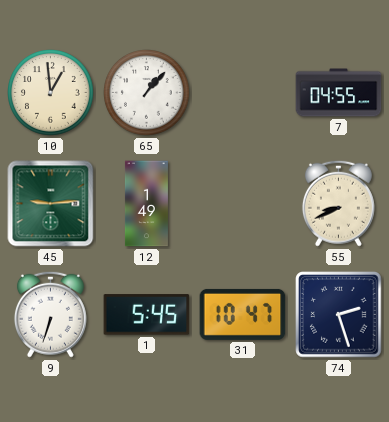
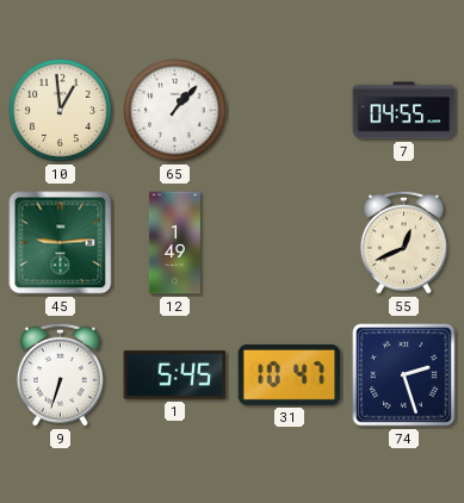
55: 8:41 -> 12:41 (403, 242)
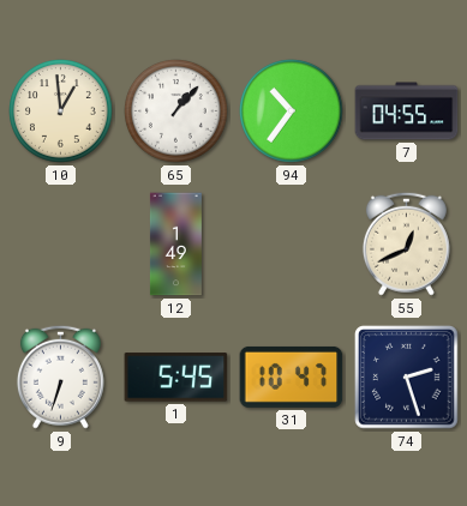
94: none -> 10:36 (292, 112)
45: 9:14 -> none (61, 243)
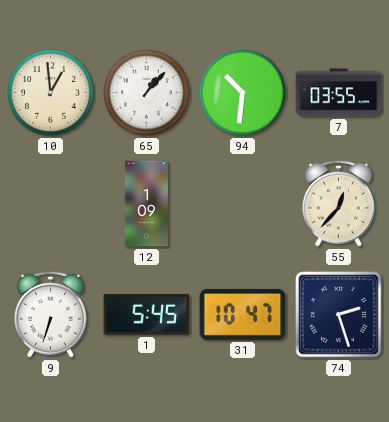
94: 10:36 -> 10:31 (243, 93)
7: 04:55 -> 03:55 (339, 93)
12: 1:49 -> 1:09 (146, 204)
55: 12:41 -> 12:37 (338, 203)
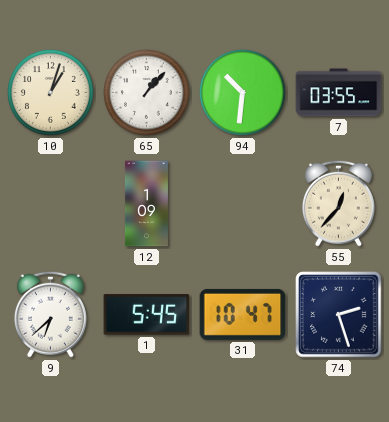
10: 12:59 -> 1:03 (51, 93)
9: 6:33 -> 6:38 (50, 314)
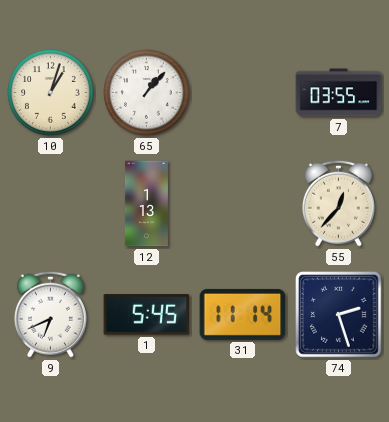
94: 10:31 -> none (243, 93)
12: 1:09 -> 1:13 (146, 204)
9: 6:38 -> 6:41 (50, 314)
31: 10:47 -> 11:14 (243, 314)
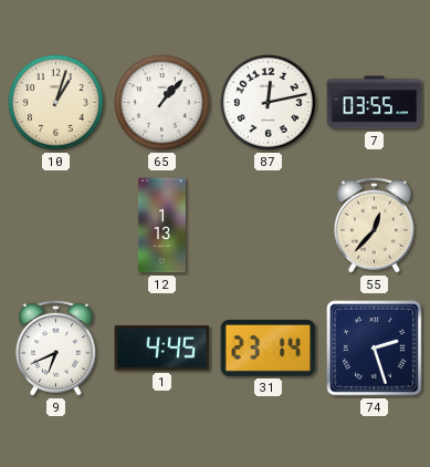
87: none -> 12:13 (269, 103)
1: 5:45 -> 4:45 (162, 349)
31: 11:14 -> 23:14 (269, 347)
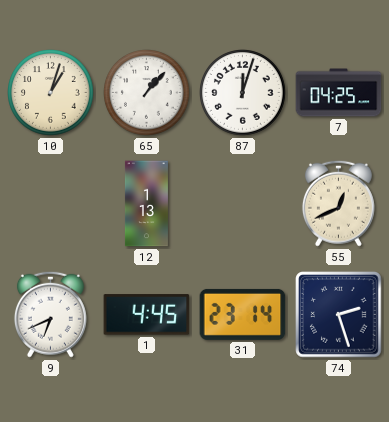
87: 12:13 -> 12:03 (243, 93)
7: 03:55 -> 04:25 (339, 93)
55: 12:37 -> 12:41 (338, 203)
